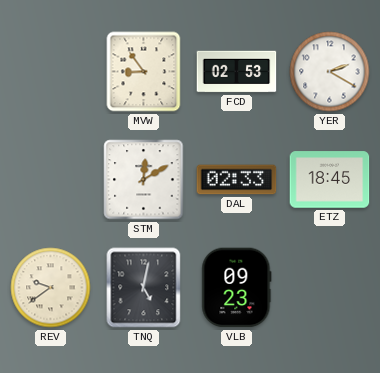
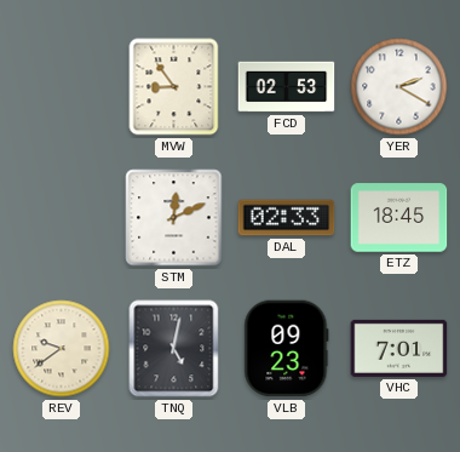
STM: 12:10 -> 12:11 (174, 218)
VHC: none -> 7:01 (399, 348)
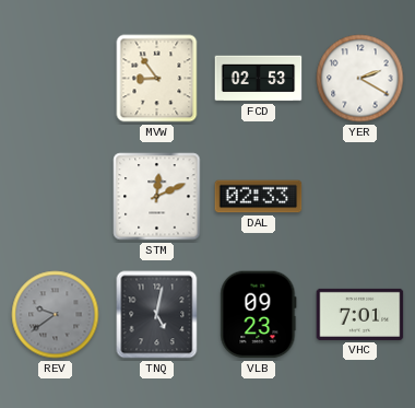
ETZ: 18:45 -> none (399, 218)
REV dial: cream -> grey (56, 315)
